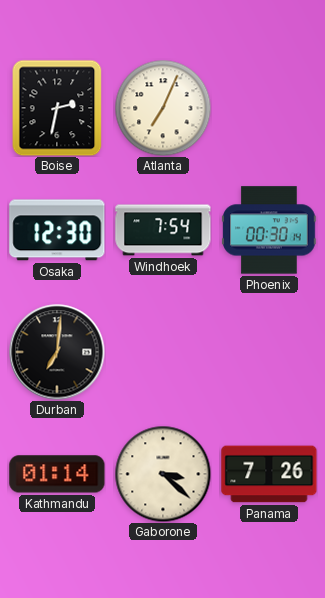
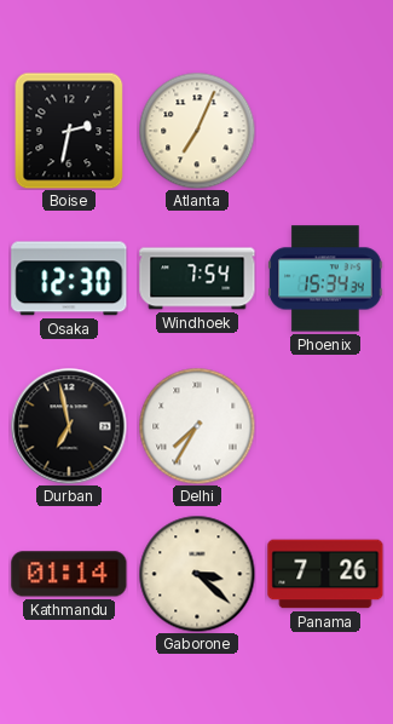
Phoenix: 00:30 -> 15:34 (325, 278)
Durban: 7:01 -> 6:58 (69, 426)
Delhi: none -> 7:35 (197, 426)
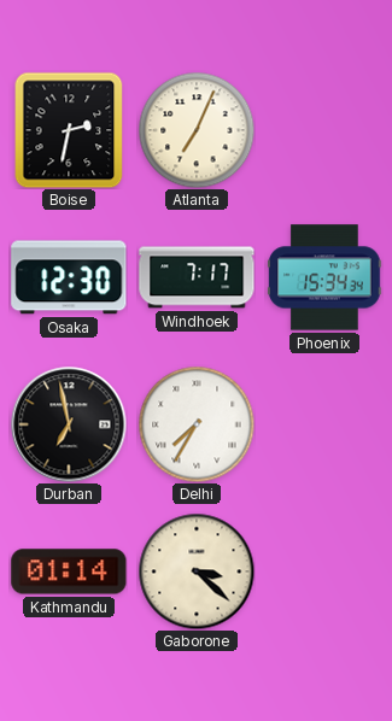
Windhoek: 7:54 -> 7:17 (197, 277)
Panama: 7:26 -> none (325, 574)
